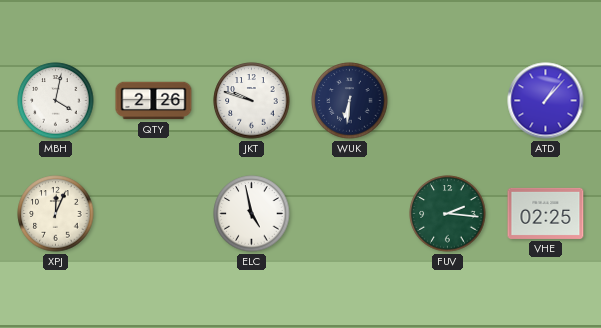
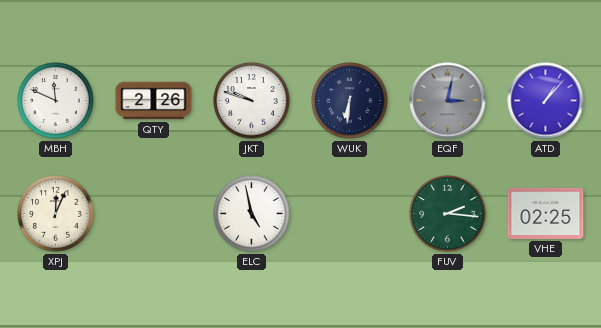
MBH: 4:02 -> 11:49 (56, 101)
EQF: none -> 3:02 (448, 101)
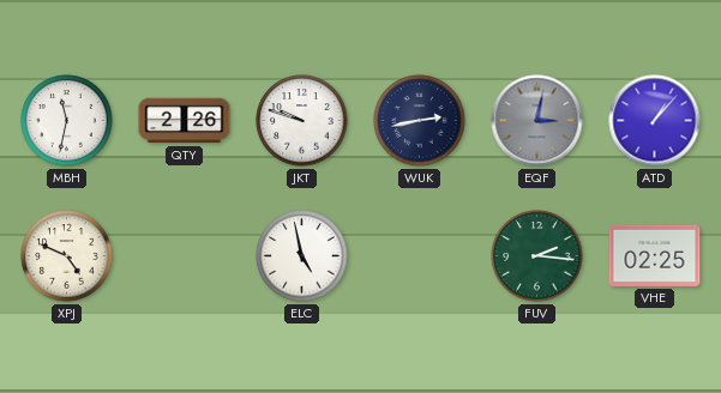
MBH: 11:49 -> 11:32 (67, 121)
WUK: 6:31 -> 2:43 (420, 121)
XPJ: 12:04 -> 4:49 (67, 256)
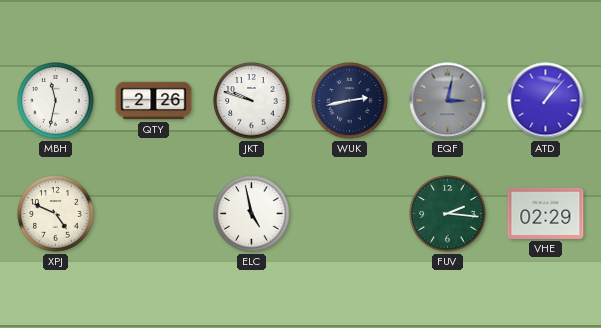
VHE: 02:25 -> 02:29 (546, 213)
